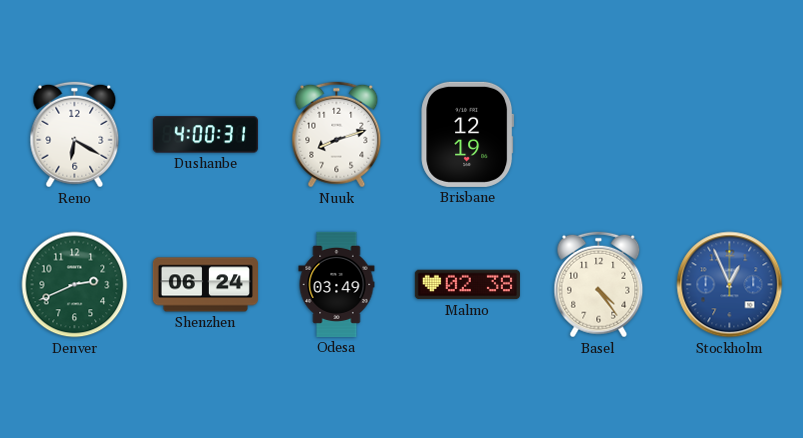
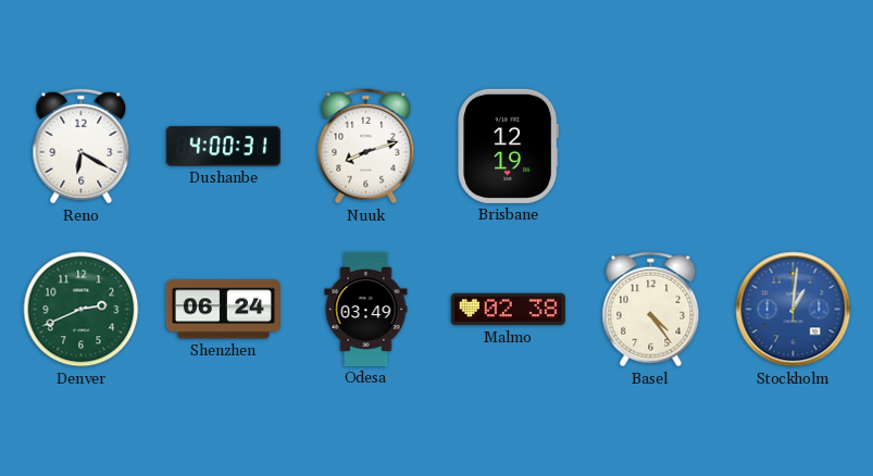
Stockholm: 12:56 -> 1:01 (794, 310)
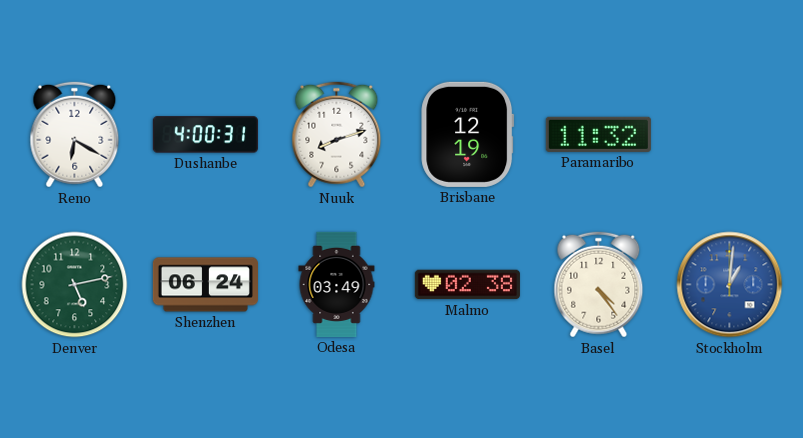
Paramaribo: none -> 11:32 (598, 134)
Denver: 2:41 -> 5:13 (75, 285)
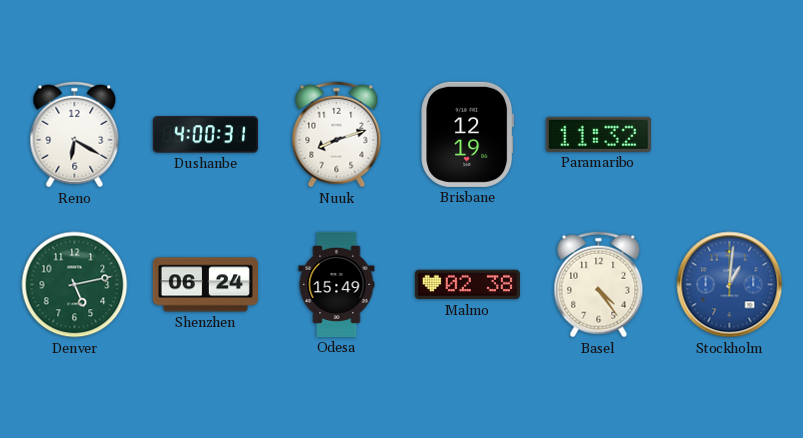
Odesa: 03:49 -> 15:49 (337, 284)
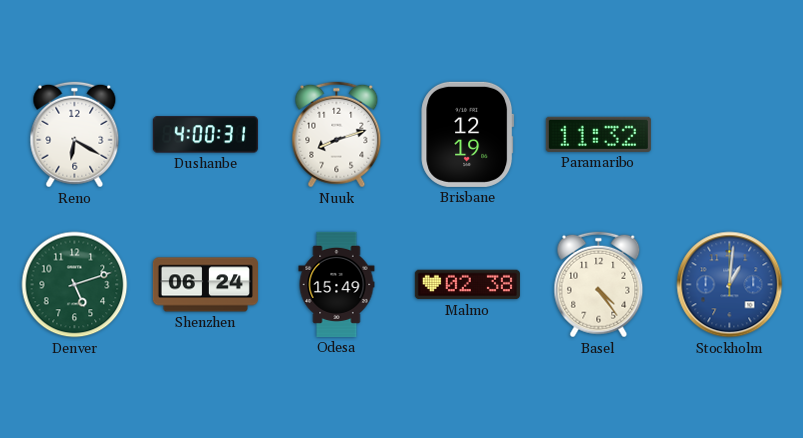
Denver: 5:13 -> 5:12 (75, 285)
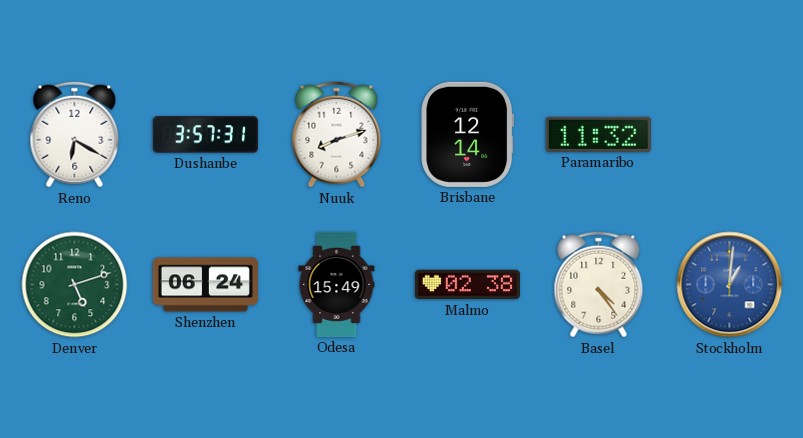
Dushanbe: 4:00 -> 3:57 (205, 135)
Brisbane: 12:19 -> 12:14 (468, 134)
